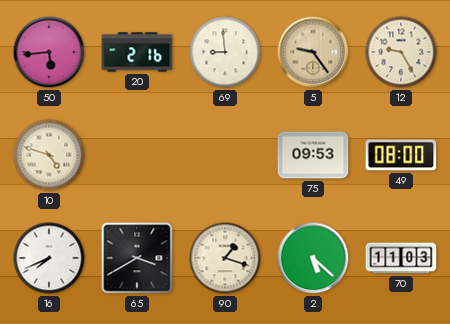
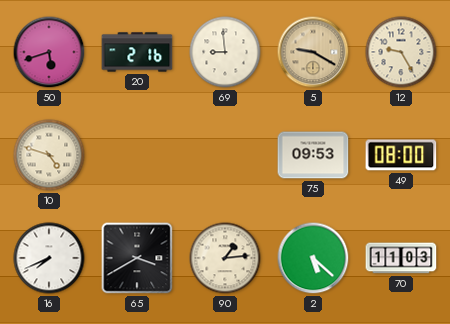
50: 5:44 -> 5:42 (49, 52)
5: 9:24 -> 9:20 (313, 52)
90: 1:18 -> 1:14 (225, 258)
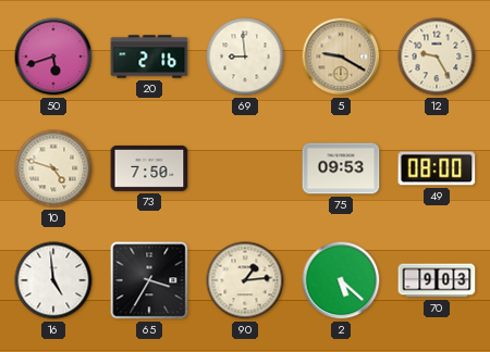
73: none -> 7:50 (149, 168)
16: 7:41 -> 4:59 (53, 280)
65: 3:40 -> 3:35 (149, 280)
70: 11:03 -> 9:03 (437, 280)
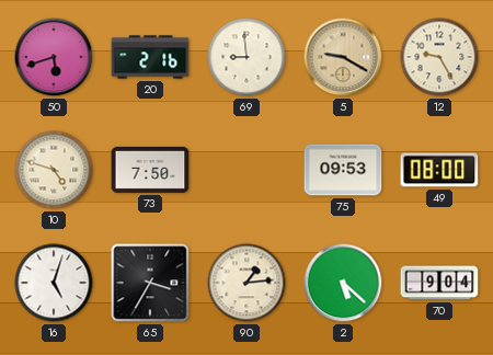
16: 4:59 -> 5:03 (54, 283)
70: 9:03 -> 9:04 (439, 283)
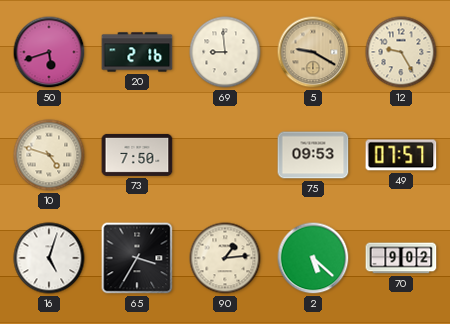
49: 08:00 -> 07:57 (401, 155)
70: 9:04 -> 9:02 (401, 258)
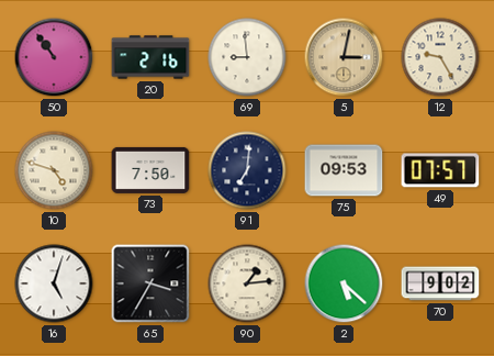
50: 5:42 -> 10:54 (54, 57)
5: 9:20 -> 3:02 (344, 57)
91: none -> 7:01 (247, 170)
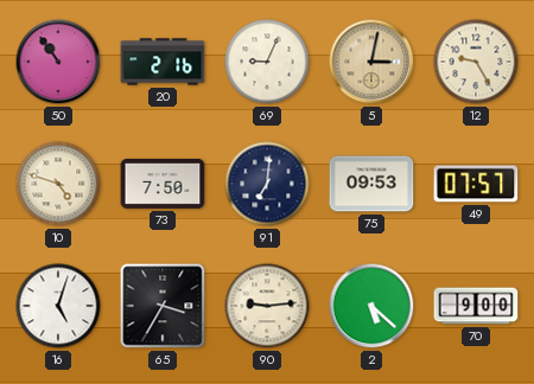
69: 8:59 -> 9:04 (267, 62)
90: 1:14 -> 9:14 (267, 306)
70: 9:02 -> 9:00 (476, 306)
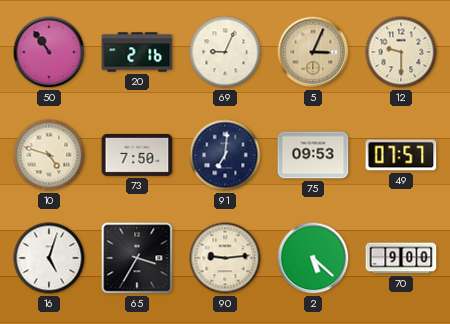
5: 3:02 -> 3:04 (313, 52)
12: 9:25 -> 9:30 (401, 52)
